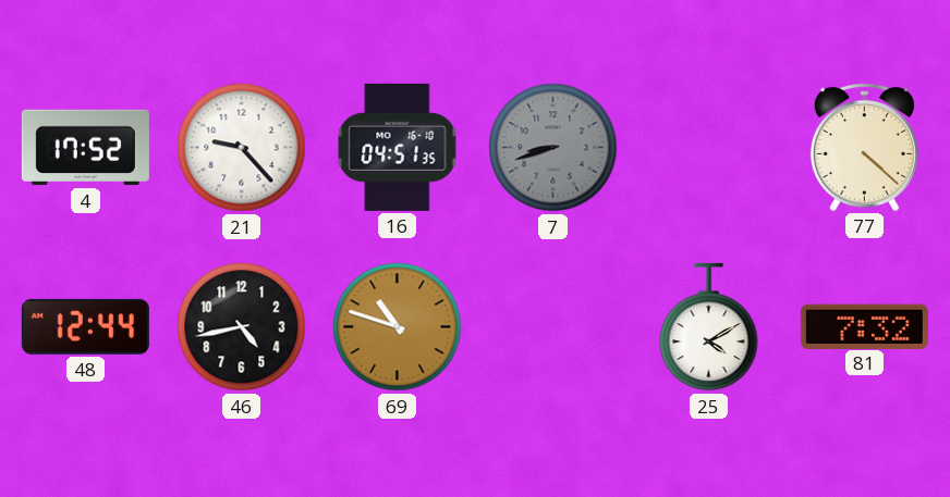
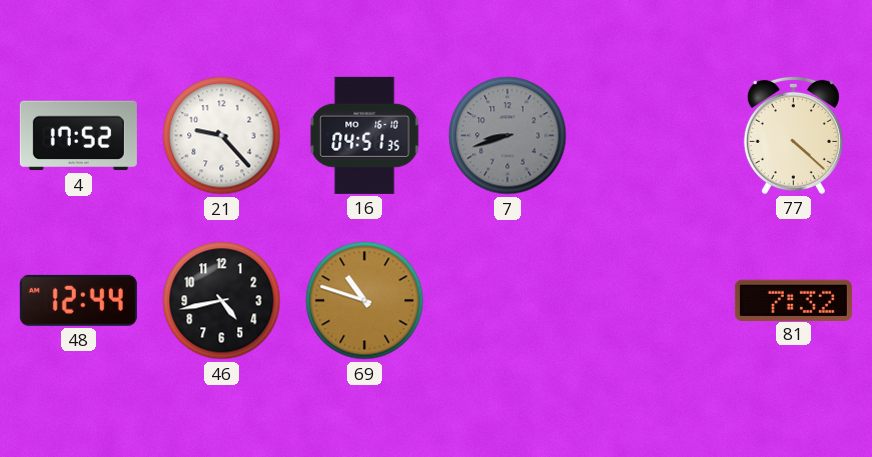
25: 4:10 -> none (709, 327)
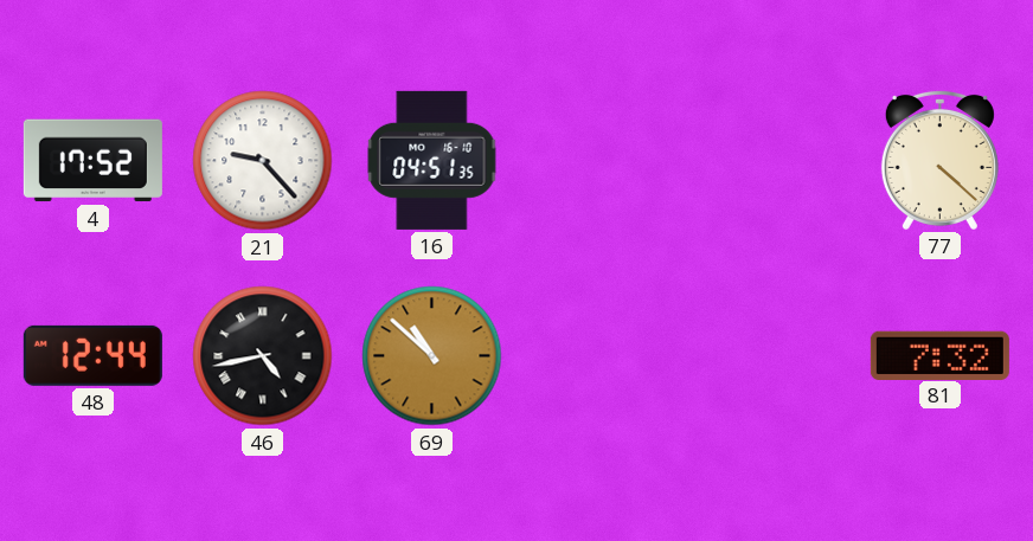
7: 8:42 -> none (508, 136)
46 numerals: Arabic -> Roman (263, 356)
69: 10:48 -> 10:52 (432, 356)
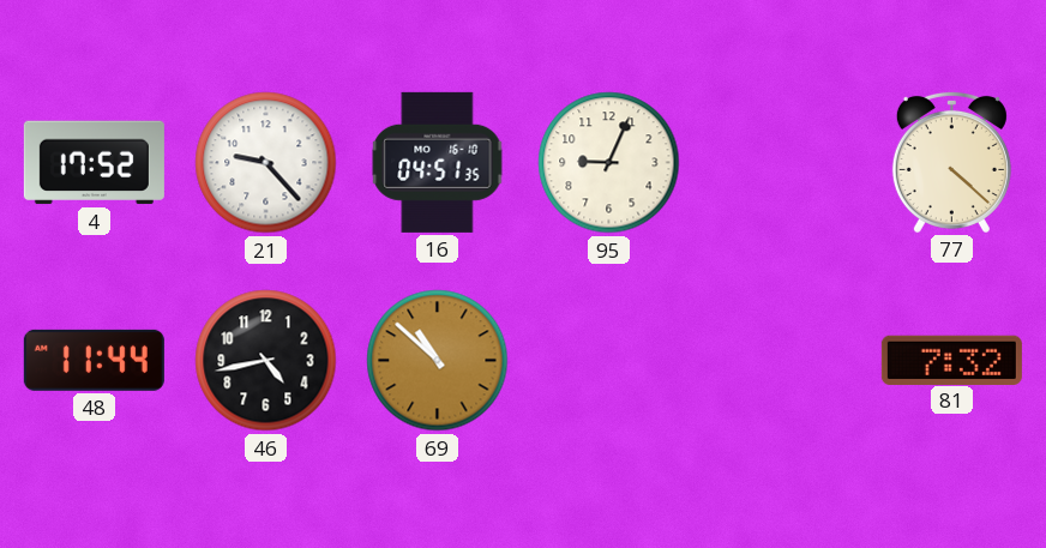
95: none -> 9:04 (609, 163)
48: 12:44 -> 11:44 (94, 360)
46 numerals: Roman -> Arabic (266, 361)
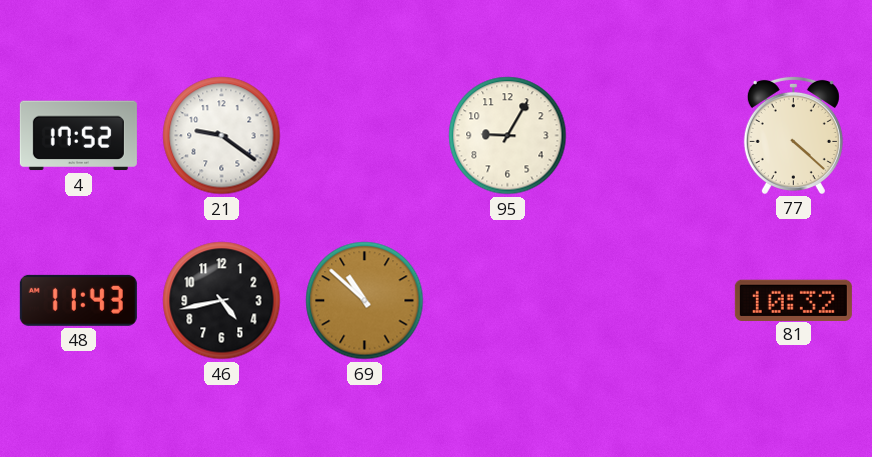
21: 9:23 -> 9:21 (222, 136)
16: 04:51 -> none (438, 162)
95: 9:04 -> 9:05 (508, 136)
48: 11:44 -> 11:43 (78, 300)
81: 7:32 -> 10:32 (793, 300)
